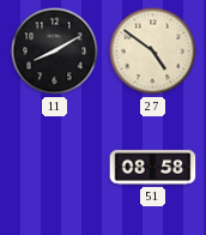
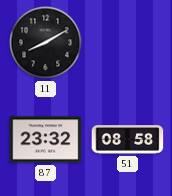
27: 4:51 -> none (153, 52)
87: none -> 23:32 (46, 140)
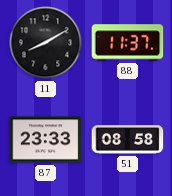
88: none -> 11:37 (128, 43)
87: 23:32 -> 23:33 (46, 140)
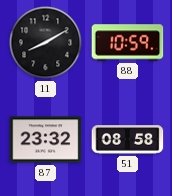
88: 11:37 -> 10:59 (128, 43)
87: 23:33 -> 23:32 (46, 140)
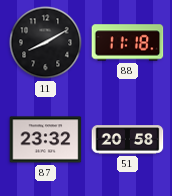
88: 10:59 -> 11:18 (128, 43)
51: 08:58 -> 20:58 (128, 140)
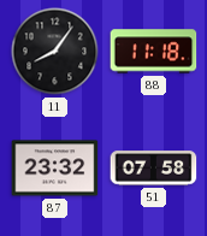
11: 8:10 -> 8:06 (55, 52)
51: 20:58 -> 07:58 (154, 169)
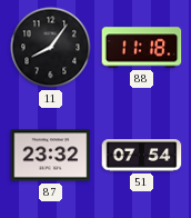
51: 07:58 -> 07:54 (142, 156)
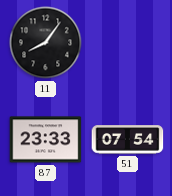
88: 11:18 -> none (142, 48)
87: 23:32 -> 23:33 (46, 140)
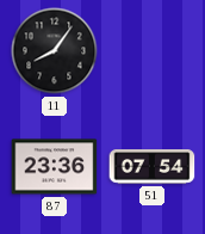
87: 23:33 -> 23:36 (55, 167)
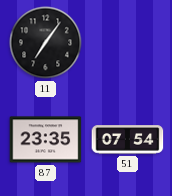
11: 8:06 -> 7:06 (46, 43)
87: 23:36 -> 23:35 (46, 140)
